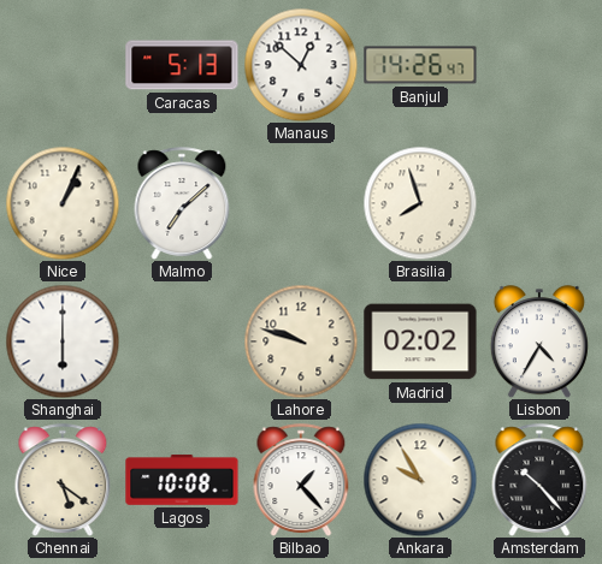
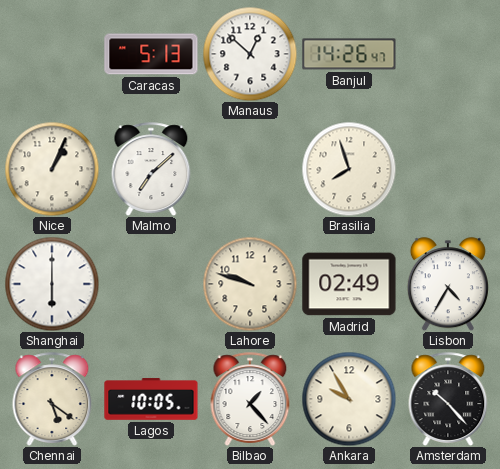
Madrid: 02:02 -> 02:49 (349, 284)
Lagos: 10:08 -> 10:05 (151, 399)
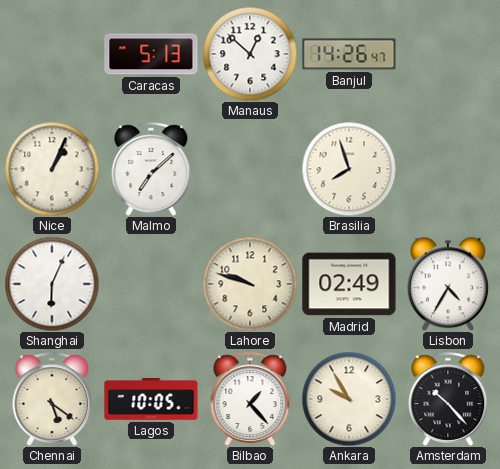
Shanghai: 6:00 -> 6:04 (52, 284)
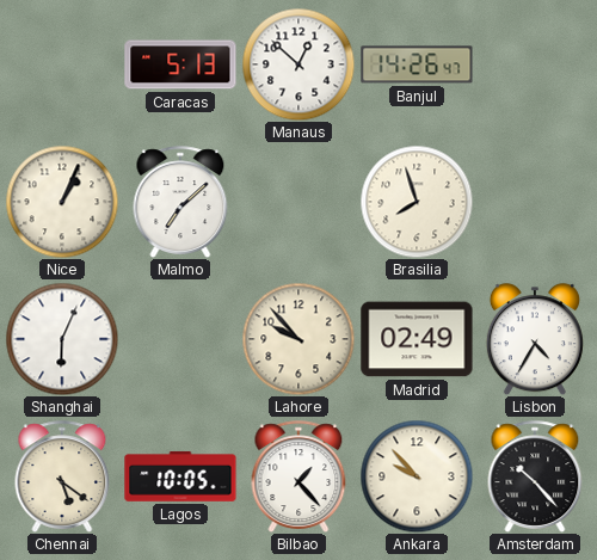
Lahore: 9:48 -> 9:53 (298, 339)
Ankara: 9:55 -> 9:53 (417, 476)
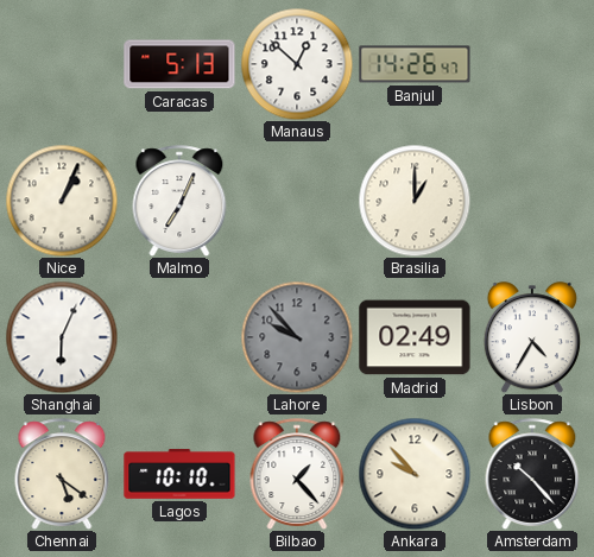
Malmo: 7:08 -> 7:04 (179, 201)
Brasilia: 7:57 -> 1:00 (415, 201)
Lahore dial: cream -> grey (297, 337)
Lagos: 10:05 -> 10:10 (179, 474)
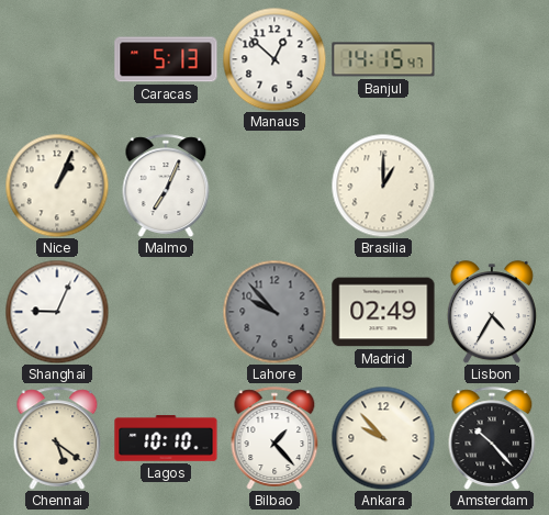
Banjul: 14:26 -> 14:15 (383, 59)
Shanghai: 6:04 -> 9:04 (57, 312)
